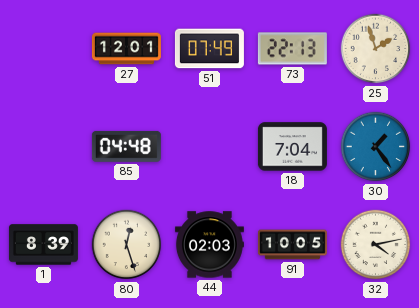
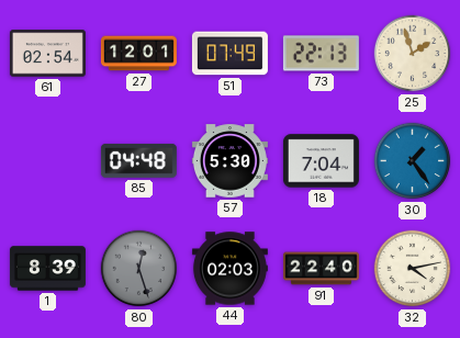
61: none -> 02:54 (47, 54)
57: none -> 5:30 (229, 161)
80 dial: cream -> grey (139, 269)
91: 10:05 -> 22:40 (321, 269)
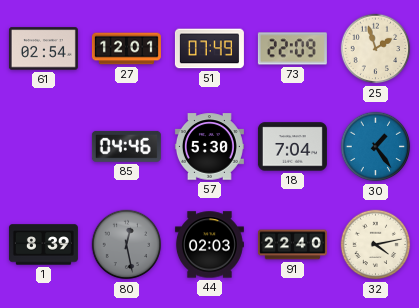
73: 22:13 -> 22:09 (292, 49)
85: 04:48 -> 04:46 (126, 146)
80: 12:27 -> 12:28 (127, 245)
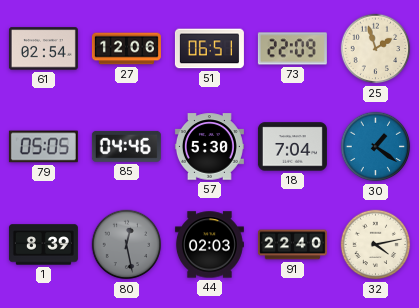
27: 12:01 -> 12:06 (126, 49)
51: 07:49 -> 06:51 (209, 49)
79: none -> 05:05 (43, 147)
30: 1:24 -> 1:21 (376, 147)
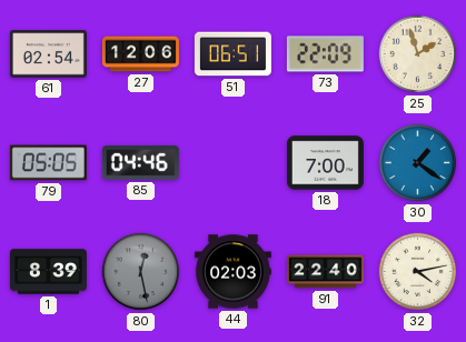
57: 5:30 -> none (209, 147)
18: 7:04 -> 7:00 (325, 163)
